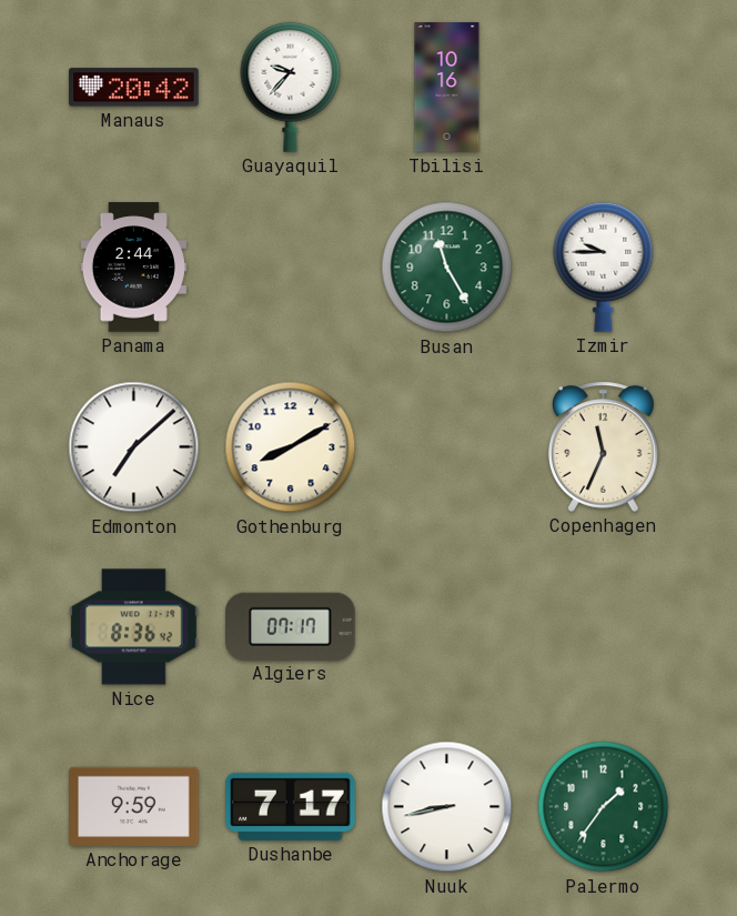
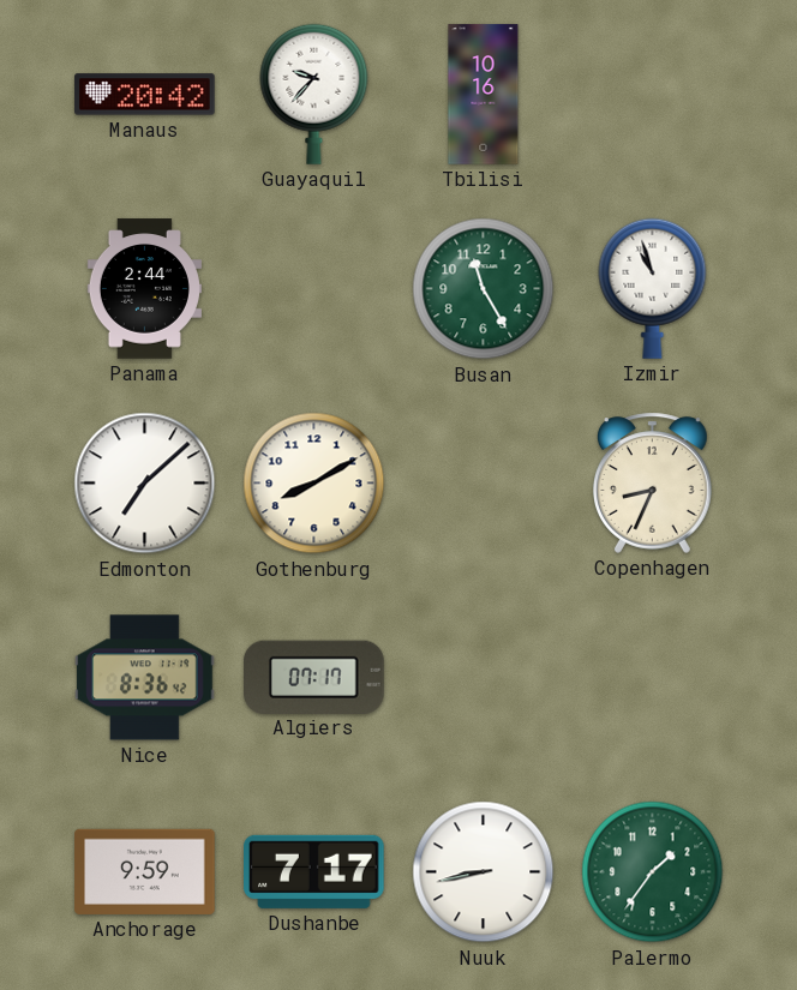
Izmir: 9:45 -> 10:57 (653, 288)
Copenhagen: 11:34 -> 8:34 (653, 482)
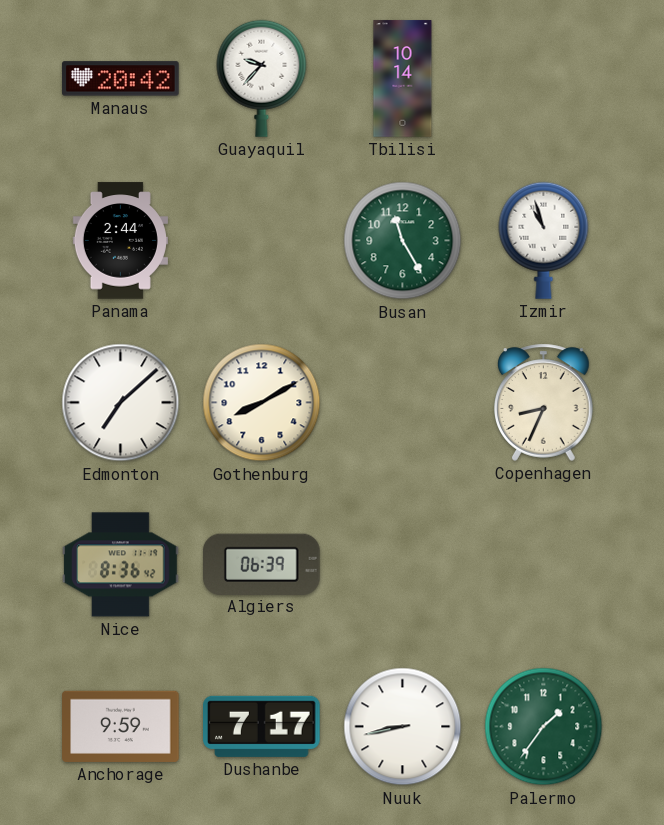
Tbilisi: 10:16 -> 10:14 (403, 79)
Algiers: 07:17 -> 06:39 (262, 564)
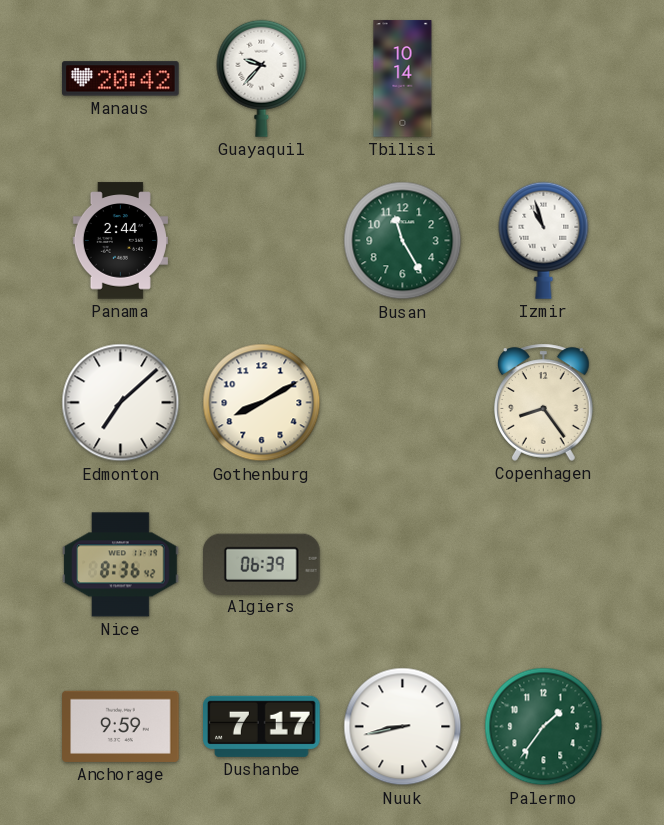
Copenhagen: 8:34 -> 8:24 (544, 402)
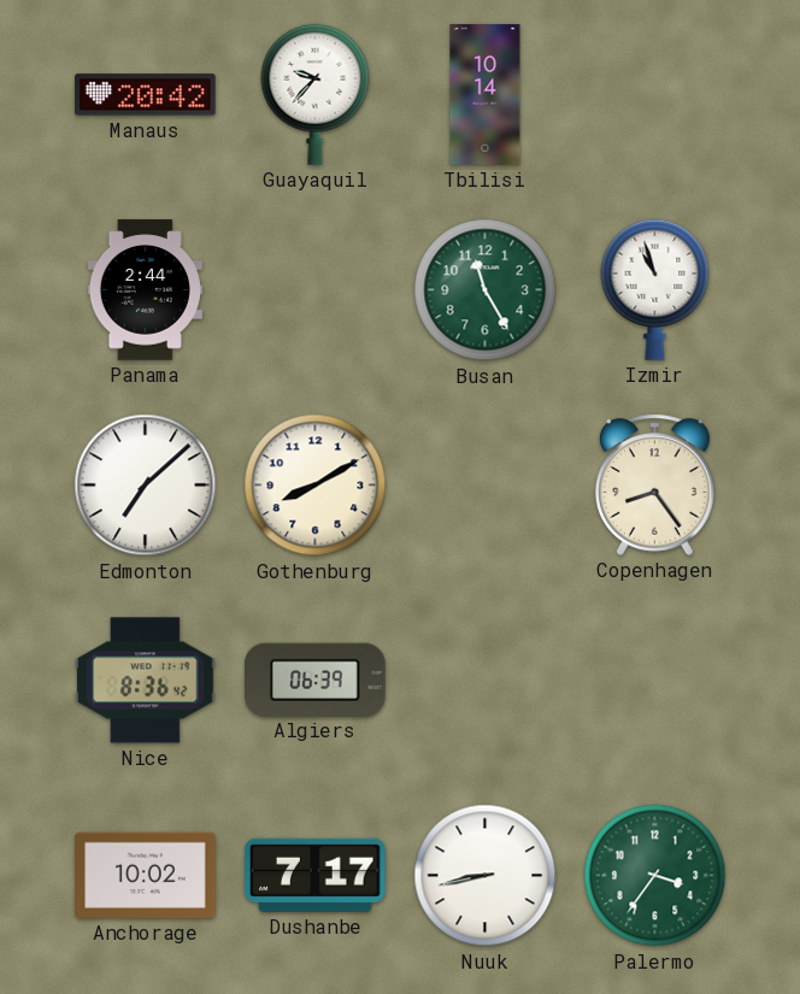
Anchorage: 9:59 -> 10:02 (146, 875)
Palermo: 1:36 -> 3:36 (655, 876)
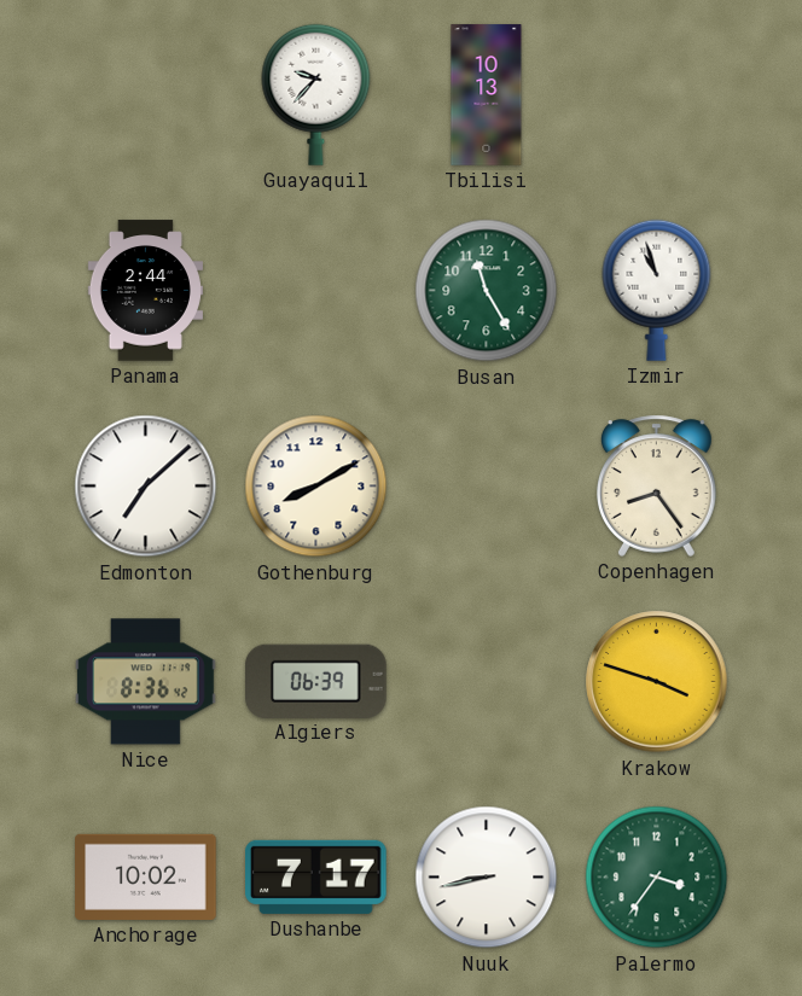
Manaus: 20:42 -> none (146, 95)
Tbilisi: 10:14 -> 10:13 (487, 95)
Krakow: none -> 3:48 (657, 682)
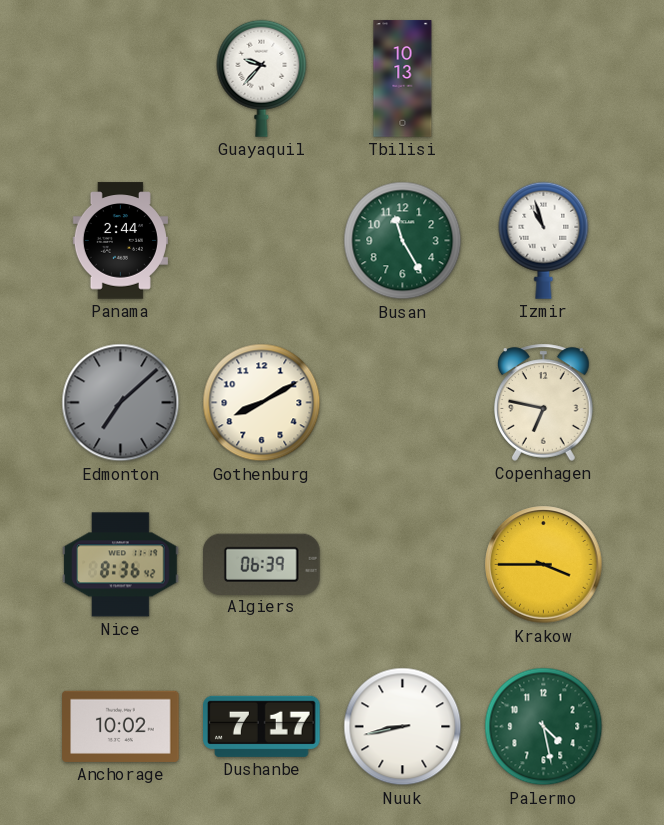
Edmonton dial: white -> grey (121, 403)
Copenhagen: 8:24 -> 6:47 (544, 402)
Krakow: 3:48 -> 3:45 (544, 565)
Palermo: 3:36 -> 4:28 (544, 727)
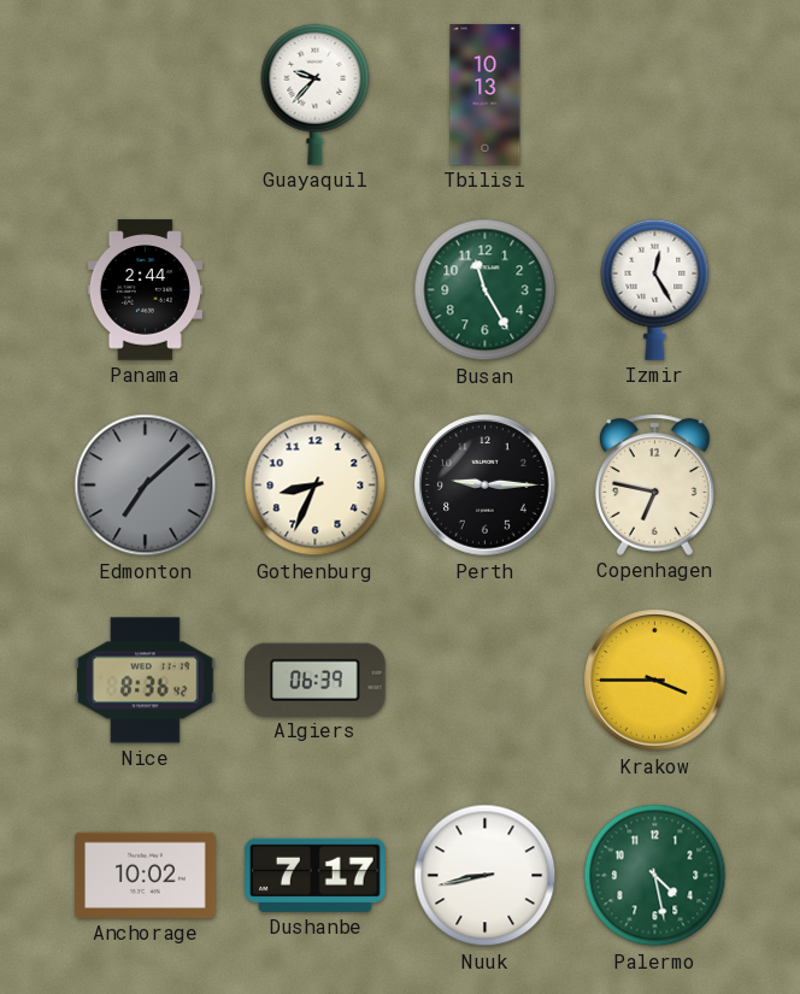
Izmir: 10:57 -> 12:25 (655, 289)
Gothenburg: 8:10 -> 8:34 (316, 486)
Perth: none -> 9:15 (486, 486)
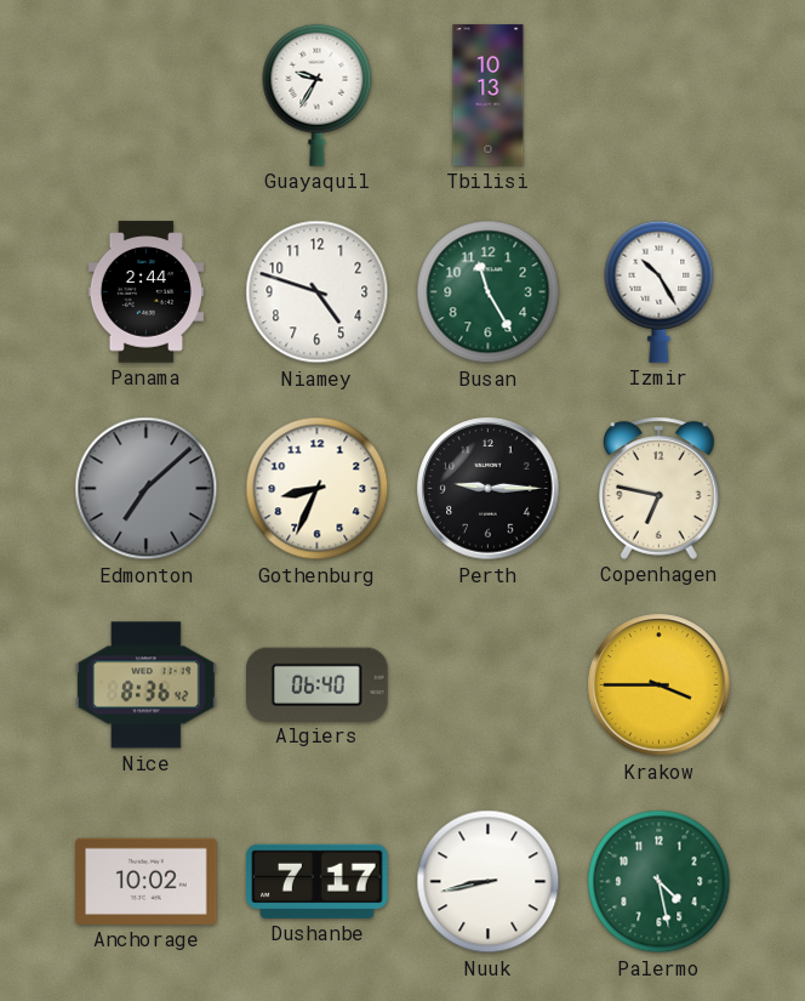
Guayaquil: 9:37 -> 9:35 (318, 95)
Niamey: none -> 4:48 (318, 292)
Izmir: 12:25 -> 10:25 (660, 291)
Algiers: 06:39 -> 06:40 (318, 684)
